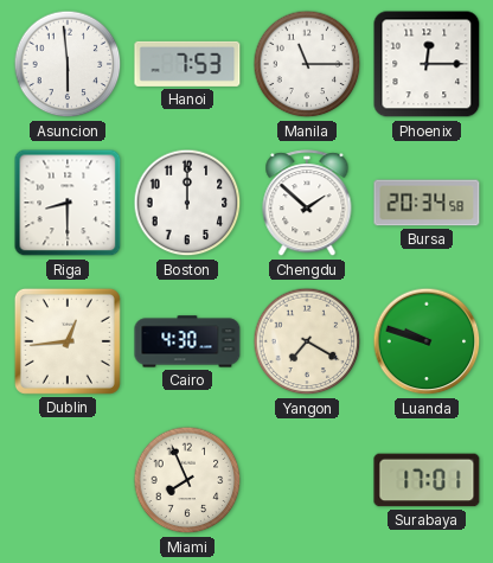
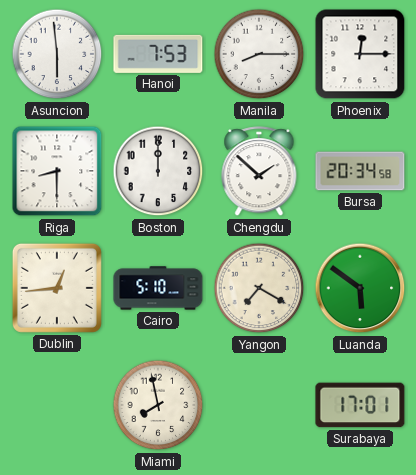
Manila: 11:15 -> 8:15 (259, 54)
Cairo: 4:30 -> 5:10 (158, 288)
Luanda: 9:48 -> 5:51 (360, 288)
Miami: 7:56 -> 7:58 (158, 405)
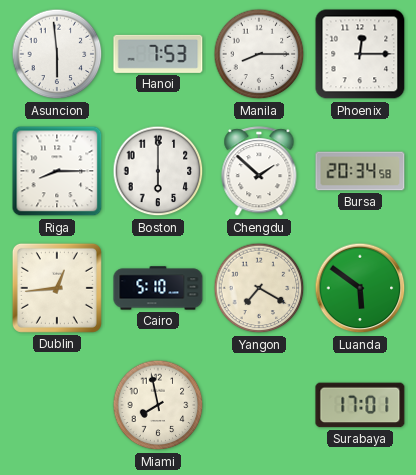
Riga: 8:30 -> 8:15 (57, 171)
Boston: 12:00 -> 6:00 (158, 171)
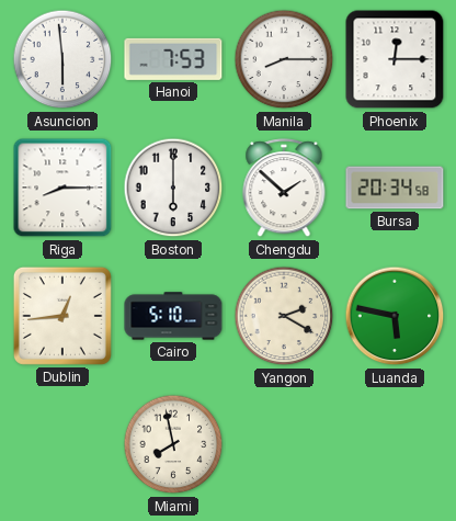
Yangon: 7:20 -> 2:20 (284, 316)
Luanda: 5:51 -> 5:47 (395, 316)
Surabaya: 17:01 -> none (360, 405)
